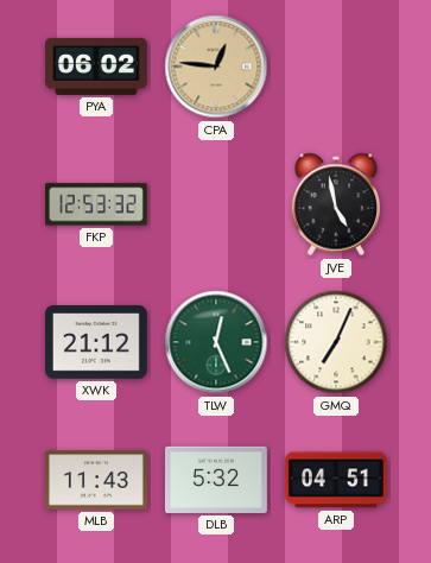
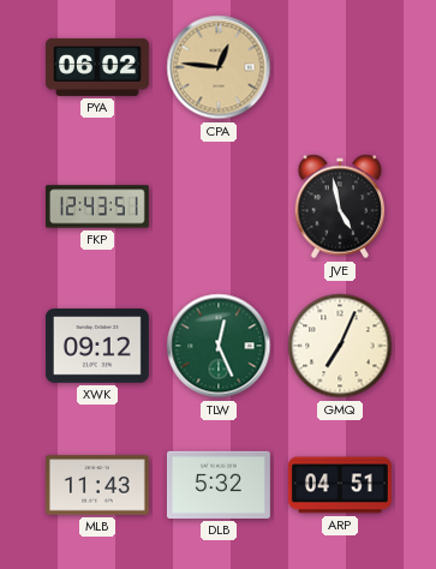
FKP: 12:53 -> 12:43 (97, 206)
XWK: 21:12 -> 09:12 (97, 346)
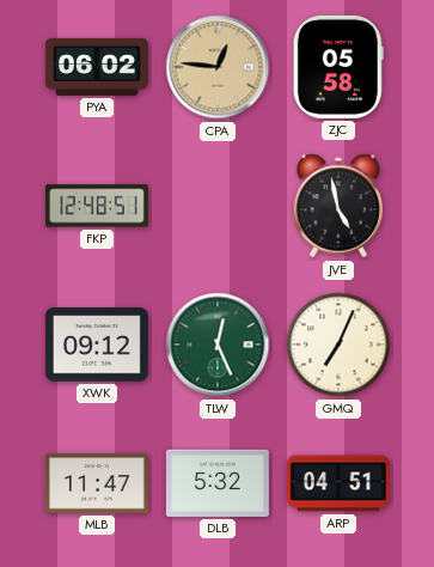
ZJC: none -> 05:58 (338, 67)
FKP: 12:43 -> 12:48 (97, 206)
MLB: 11:43 -> 11:47 (97, 483)
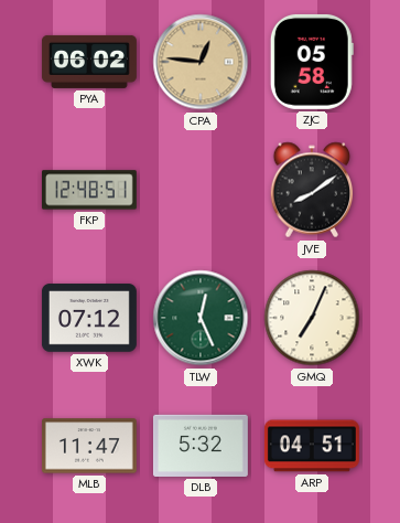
JVE: 4:58 -> 8:09 (312, 190)
XWK: 09:12 -> 07:12 (89, 318)
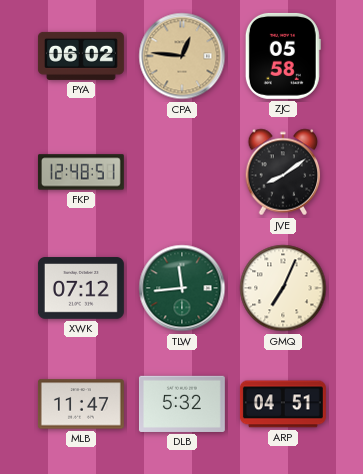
TLW: 12:26 -> 11:44 (182, 288)
